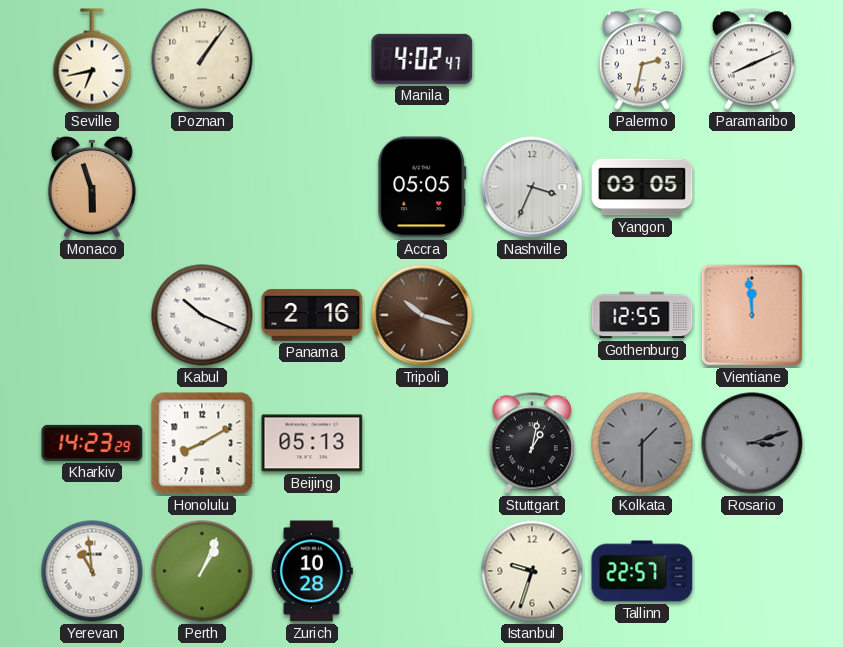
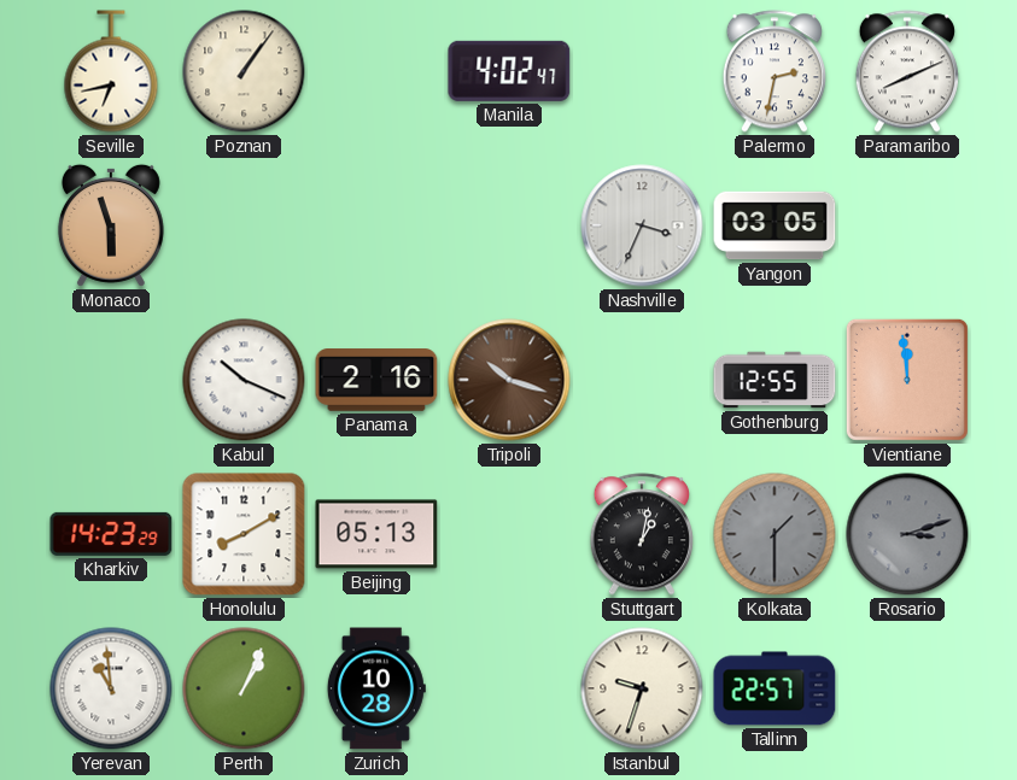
Accra: 05:05 -> none (422, 187)
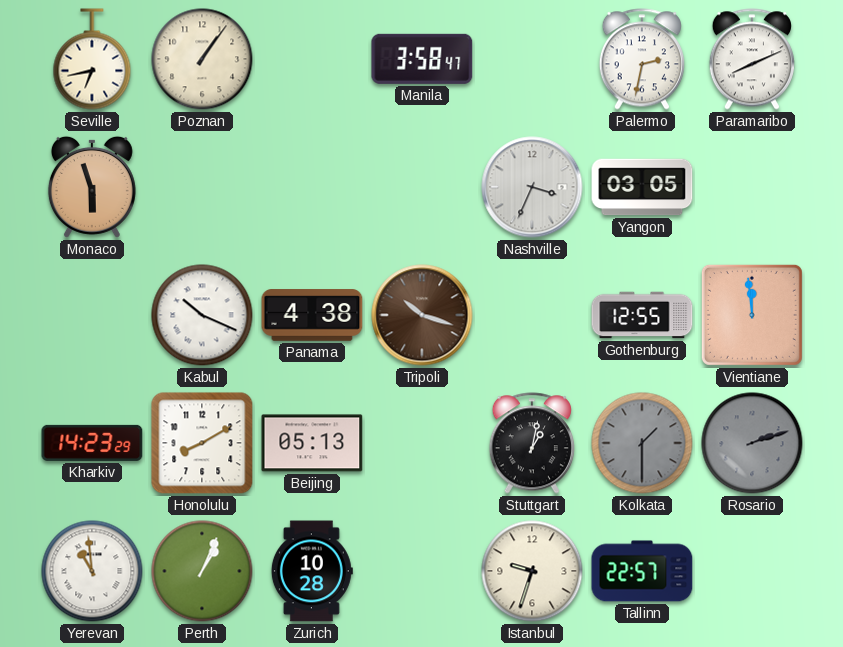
Manila: 4:02 -> 3:58 (422, 59)
Panama: 2:16 -> 4:38 (312, 315)
Rosario: 3:12 -> 2:12 (752, 443)
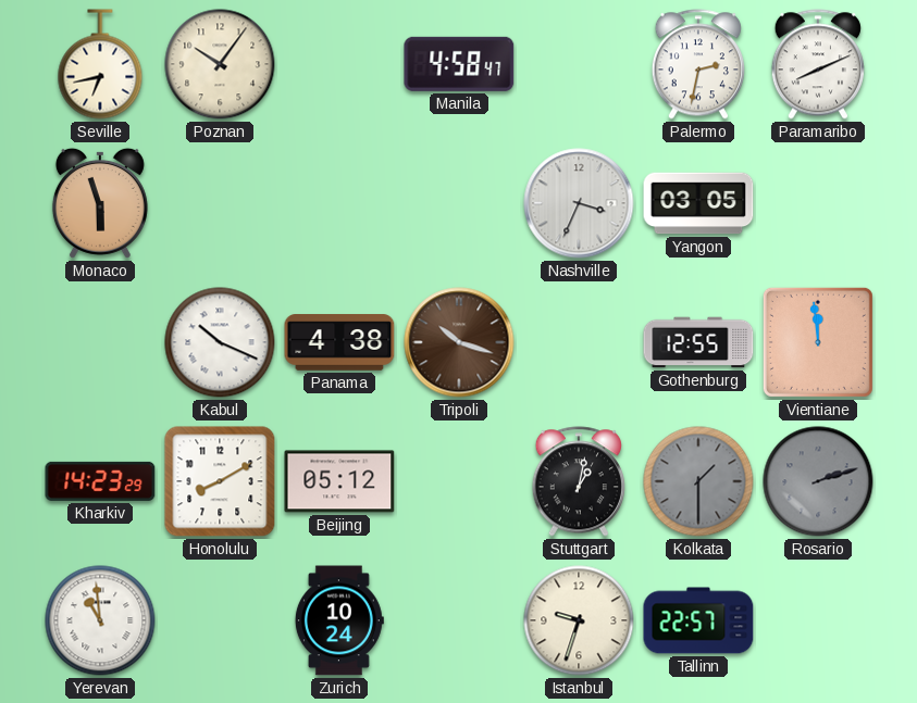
Poznan: 1:06 -> 10:06 (220, 64)
Manila: 3:58 -> 4:58 (459, 64)
Beijing: 05:13 -> 05:12 (339, 481)
Perth: 1:04 -> none (202, 571)
Zurich: 10:28 -> 10:24 (339, 620)
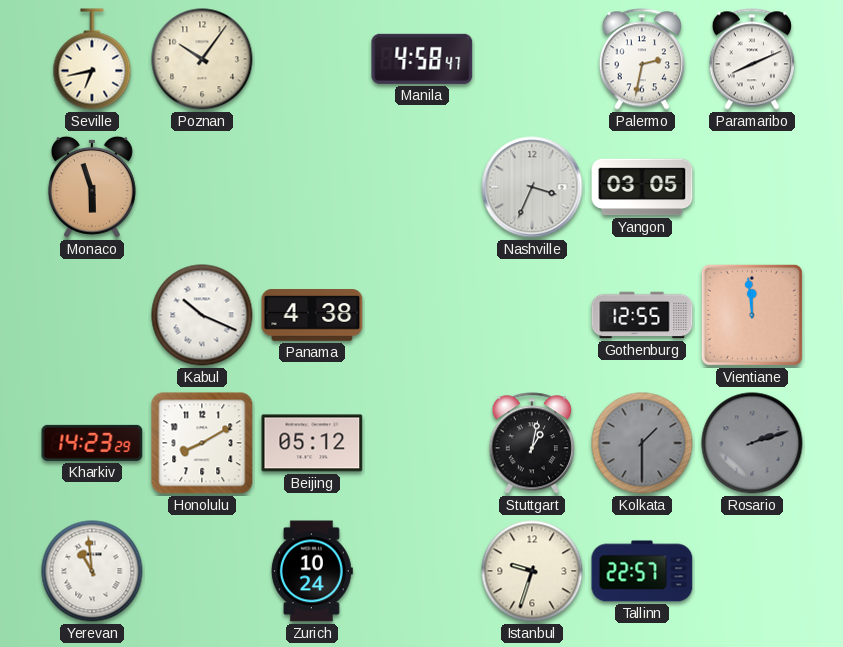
Tripoli: 10:18 -> none (459, 342)
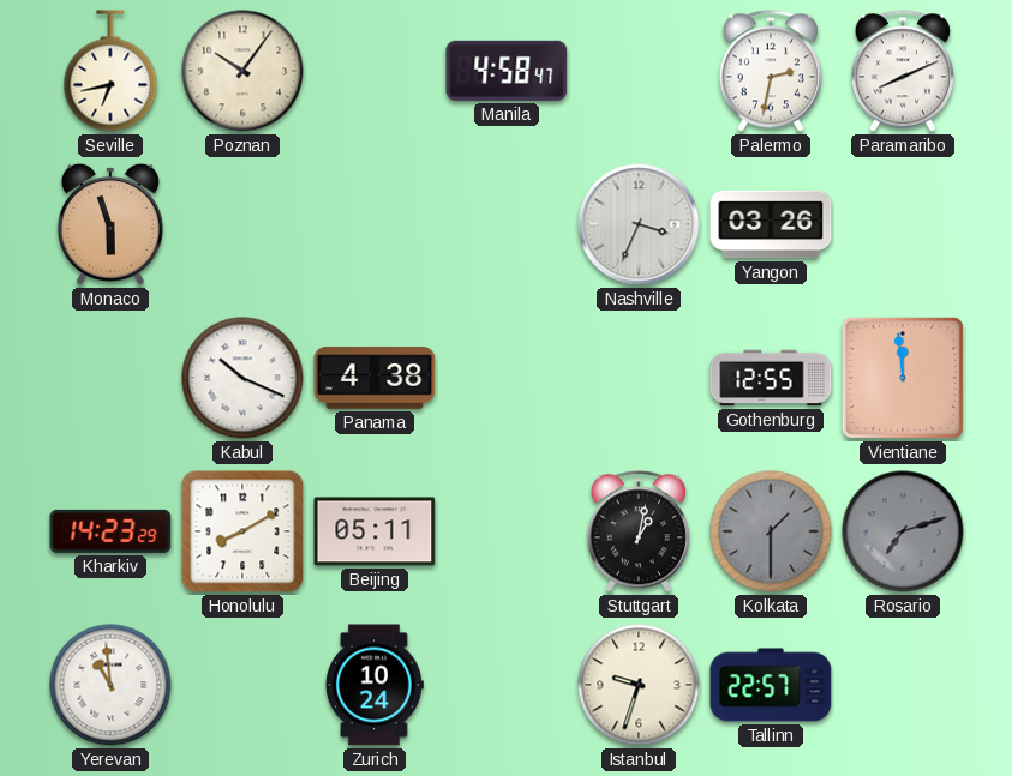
Yangon: 03:05 -> 03:26 (771, 224)
Beijing: 05:12 -> 05:11 (375, 531)
Rosario: 2:12 -> 7:12 (903, 531)
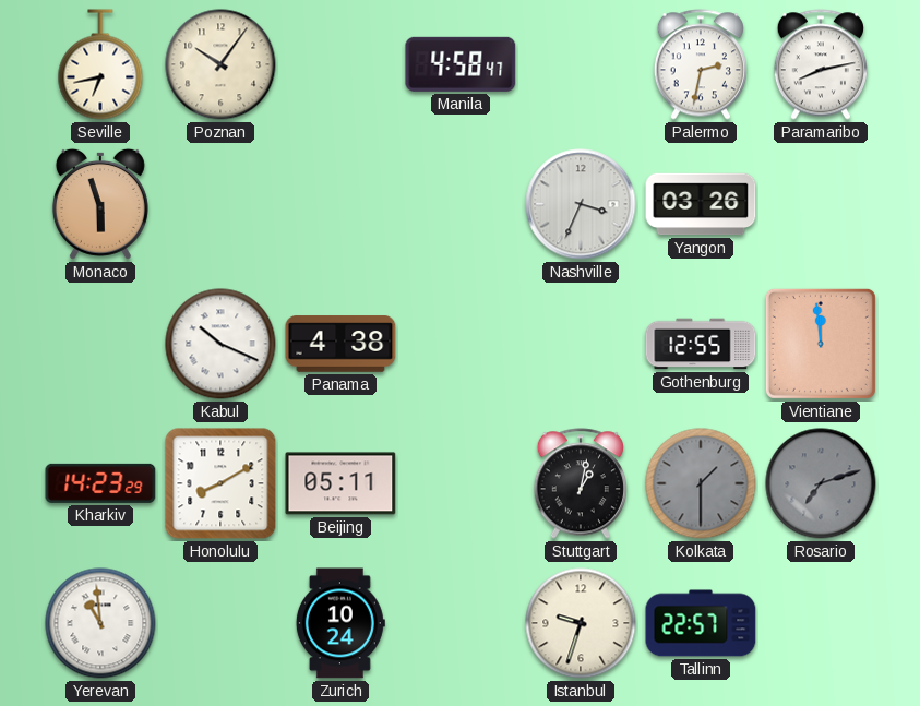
Paramaribo: 8:11 -> 8:13 (821, 64)
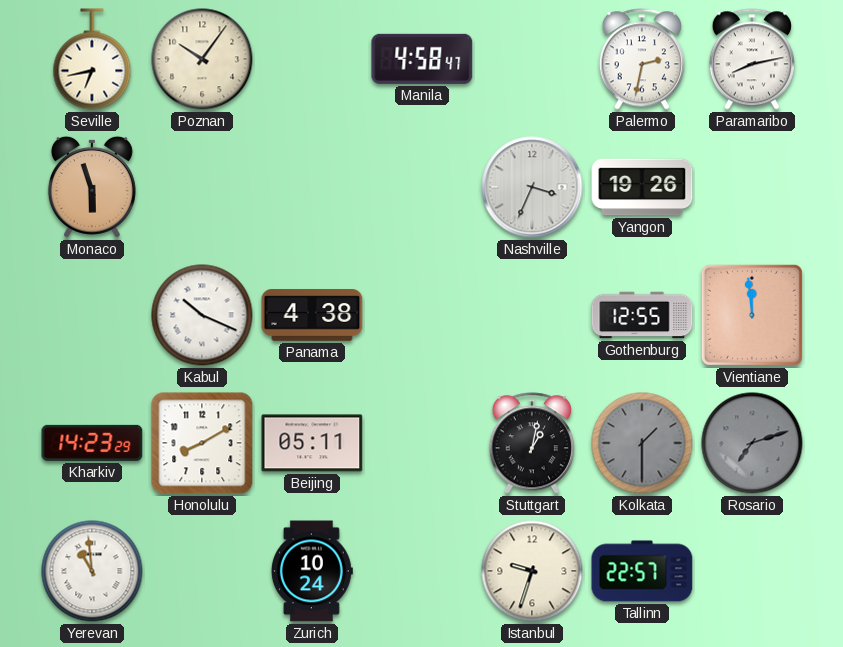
Yangon: 03:26 -> 19:26 (642, 187)
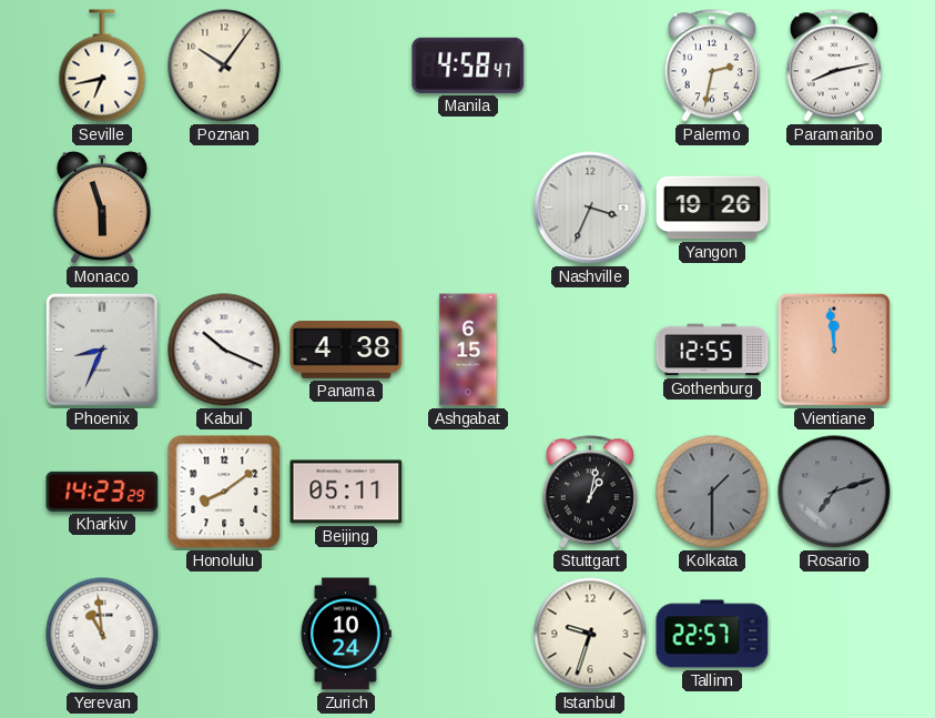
Phoenix: none -> 8:34 (102, 350)
Ashgabat: none -> 6:15 (468, 350)
Honolulu: 8:10 -> 8:09 (224, 492)
